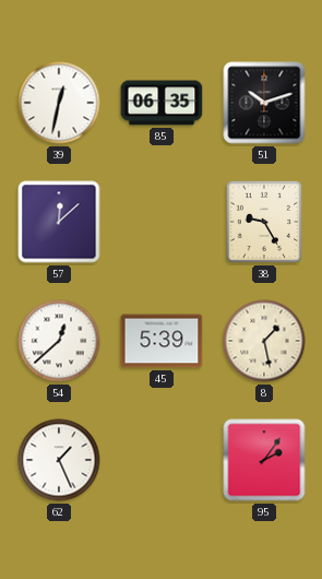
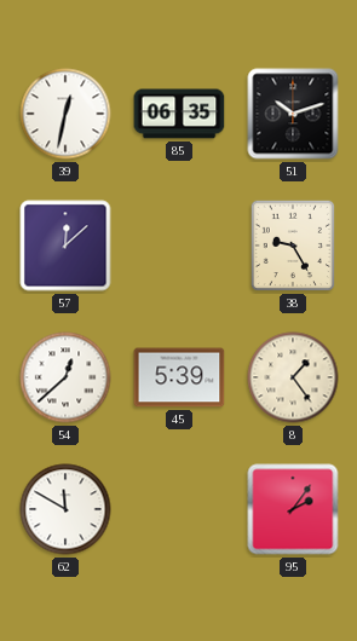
8: 1:28 -> 1:24 (293, 377)
62: 1:26 -> 11:50 (65, 509)
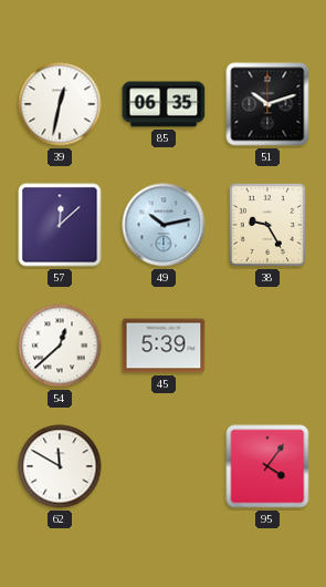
49: none -> 10:13 (164, 225)
8: 1:24 -> none (293, 377)
95: 2:06 -> 4:06 (267, 466)
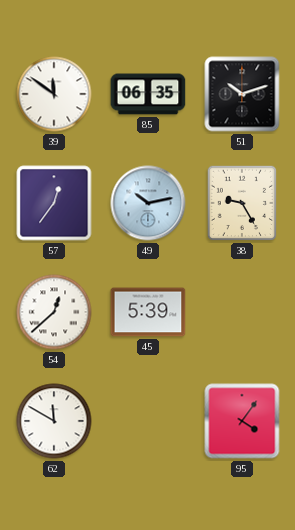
39: 12:32 -> 11:51 (54, 94)
57: 12:08 -> 12:36 (54, 203)
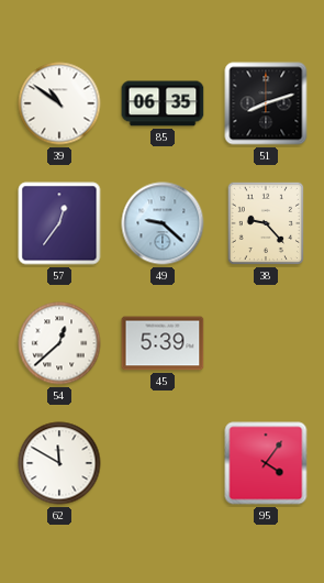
39: 11:51 -> 10:51 (59, 103)
51: 10:12 -> 8:12 (266, 103)
49: 10:13 -> 9:22 (163, 223)
38: 9:25 -> 9:23 (266, 223)
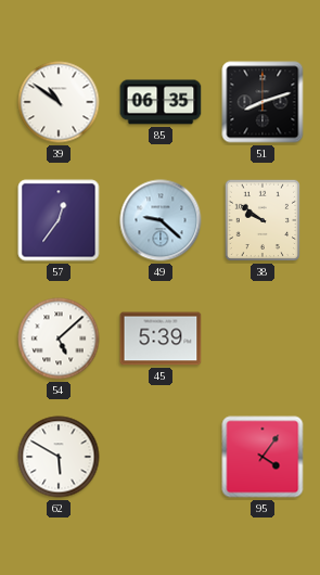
38: 9:23 -> 9:51 (263, 220)
54: 12:38 -> 5:08 (59, 338)
62: 11:50 -> 5:50 (59, 457)
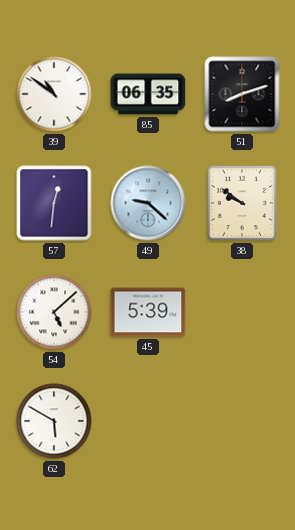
57: 12:36 -> 12:31 (54, 203)
95: 4:06 -> none (263, 457)
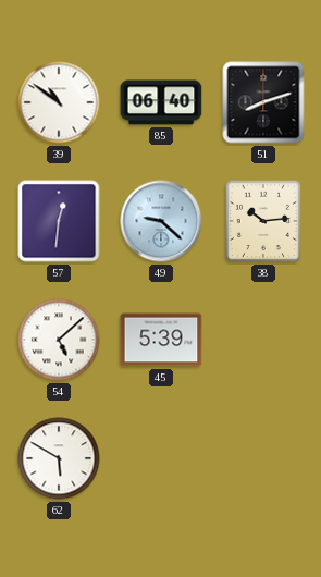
85: 06:35 -> 06:40 (161, 102)
38: 9:51 -> 10:14 (263, 221)
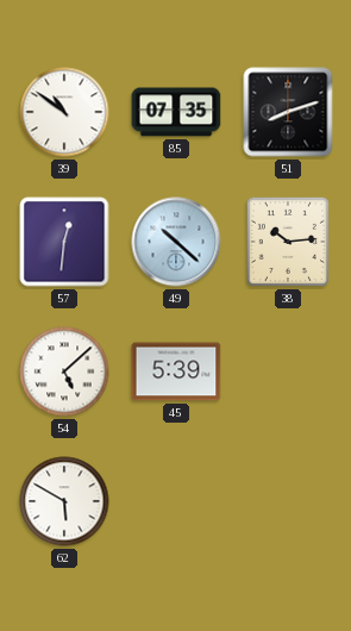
85: 06:40 -> 07:35 (176, 112)
49: 9:22 -> 10:22 (176, 242)
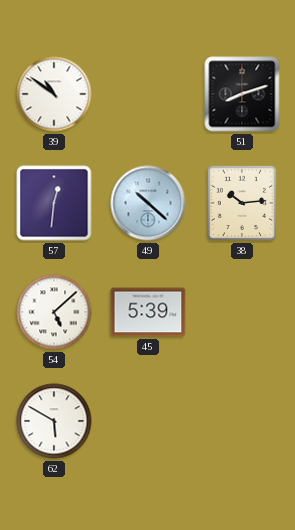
85: 07:35 -> none (176, 112)
